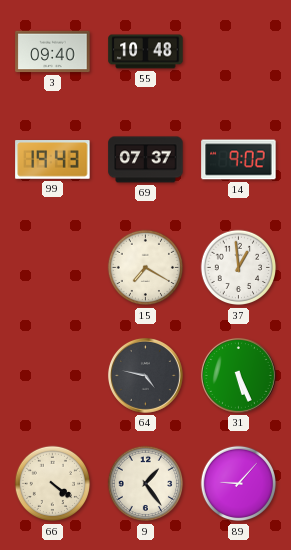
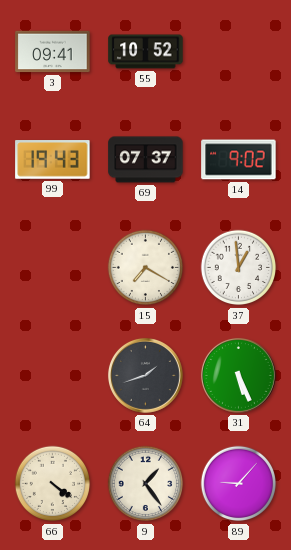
3: 09:40 -> 09:41 (53, 52)
55: 10:48 -> 10:52 (146, 52)
64: 4:47 -> 1:42 (145, 375)
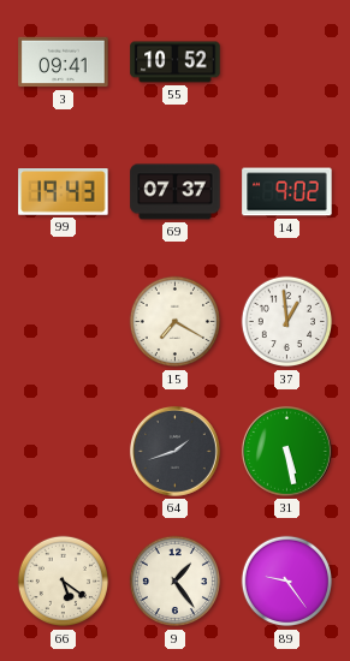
31: 5:26 -> 5:28 (286, 451)
66: 4:21 -> 5:21 (64, 582)
89: 9:07 -> 9:24 (287, 582)
